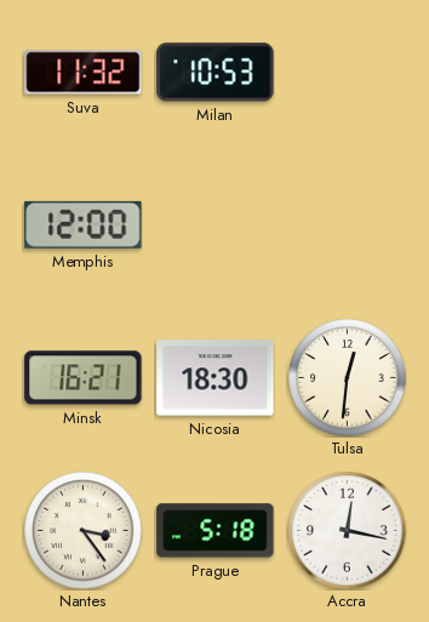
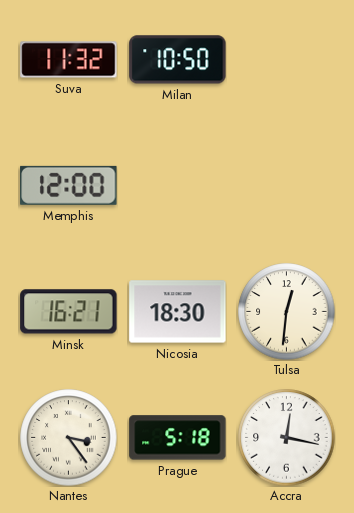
Milan: 10:53 -> 10:50 (178, 60)
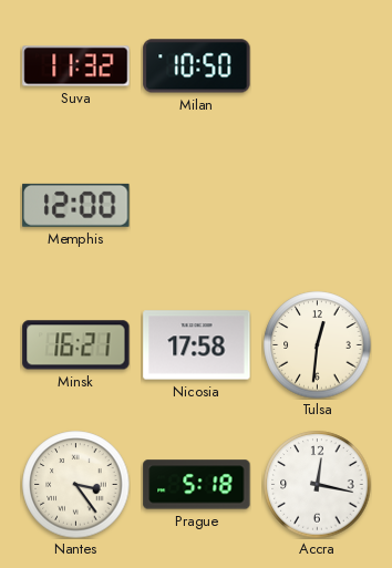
Nicosia: 18:30 -> 17:58 (197, 345)
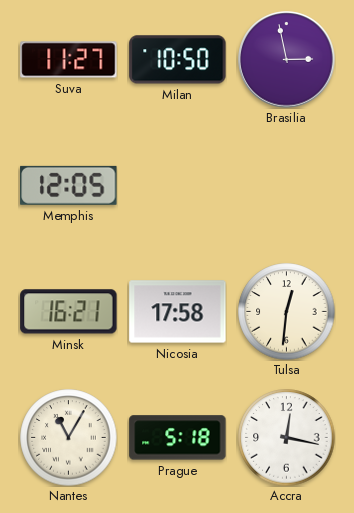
Suva: 11:32 -> 11:27 (69, 60)
Brasilia: none -> 2:58 (287, 60)
Memphis: 12:00 -> 12:05 (69, 185)
Nantes: 3:24 -> 11:05 (69, 438)
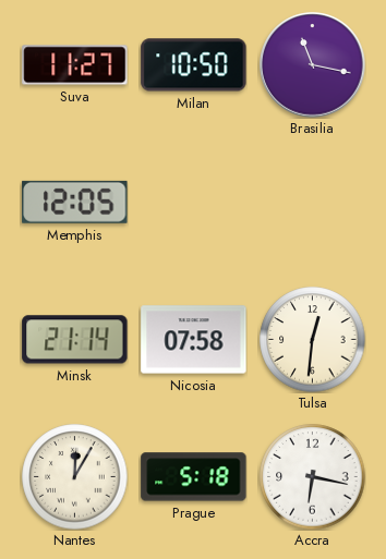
Brasilia: 2:58 -> 11:17 (313, 65)
Minsk: 16:21 -> 21:14 (75, 340)
Nicosia: 17:58 -> 07:58 (194, 340)
Nantes: 11:05 -> 12:05 (75, 477)
Accra: 12:17 -> 6:17 (313, 477)
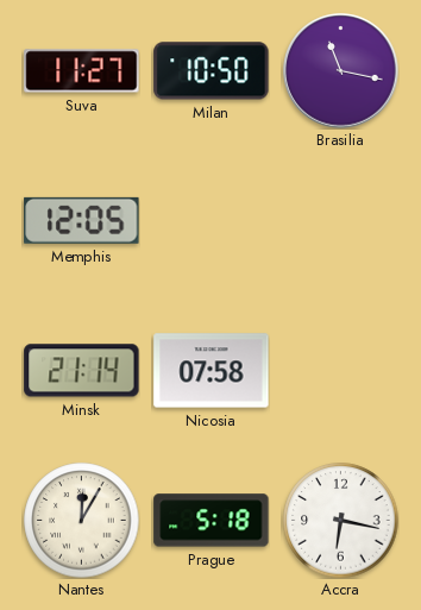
Tulsa: 12:31 -> none (313, 340)
